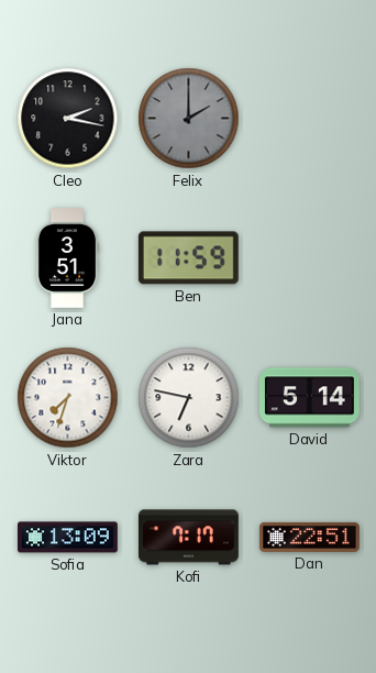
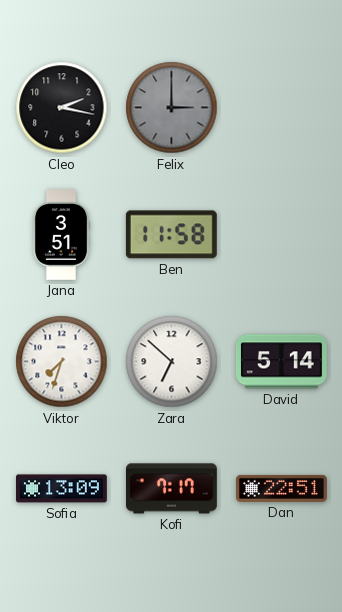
Felix: 2:00 -> 3:00 (172, 108)
Ben: 11:59 -> 11:58 (171, 235)
Zara: 6:47 -> 6:52 (172, 362)
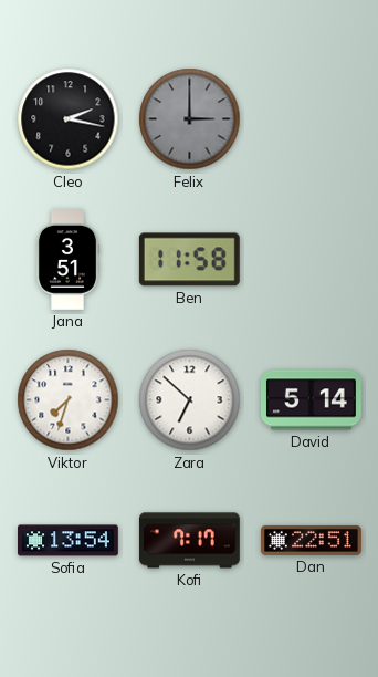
Sofia: 13:09 -> 13:54 (69, 541)
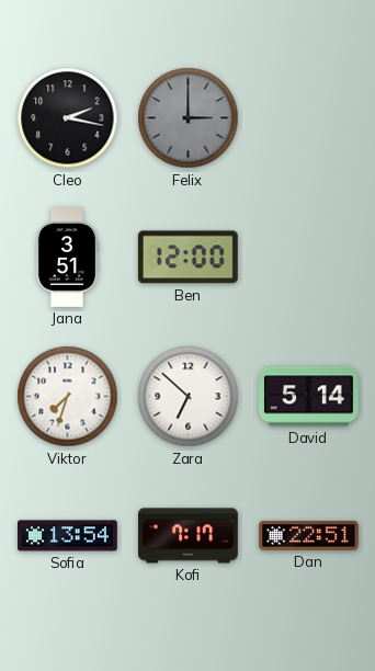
Ben: 11:58 -> 12:00 (187, 258)
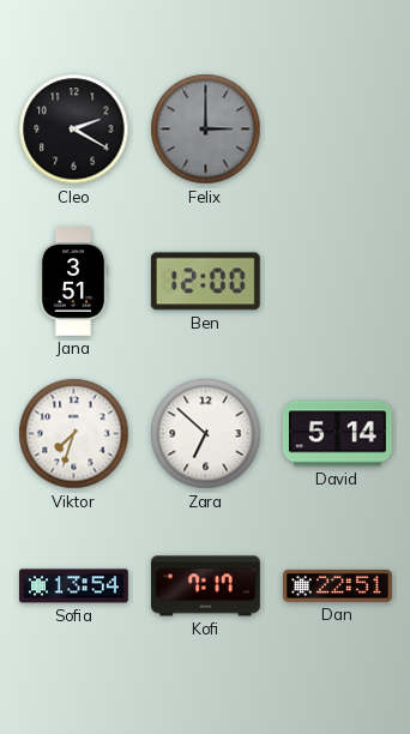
Cleo: 2:17 -> 2:20 (74, 130)
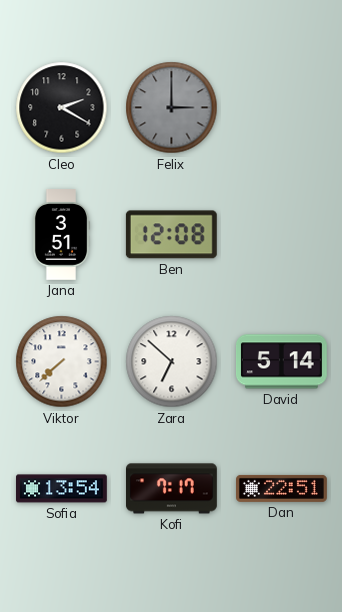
Ben: 12:00 -> 12:08 (171, 235)
Viktor: 7:33 -> 7:38 (62, 362)
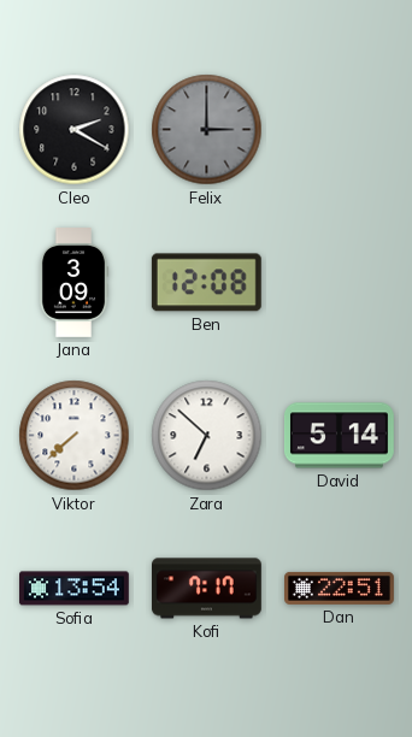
Jana: 3:51 -> 3:09 (73, 283)
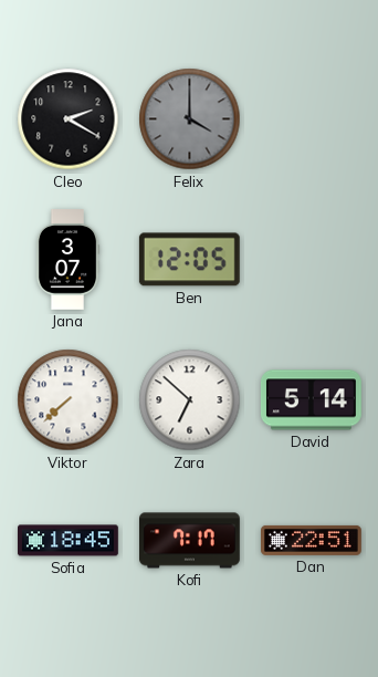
Felix: 3:00 -> 4:00 (190, 119)
Jana: 3:09 -> 3:07 (67, 260)
Ben: 12:08 -> 12:05 (189, 260)
Sofia: 13:54 -> 18:45 (69, 541)
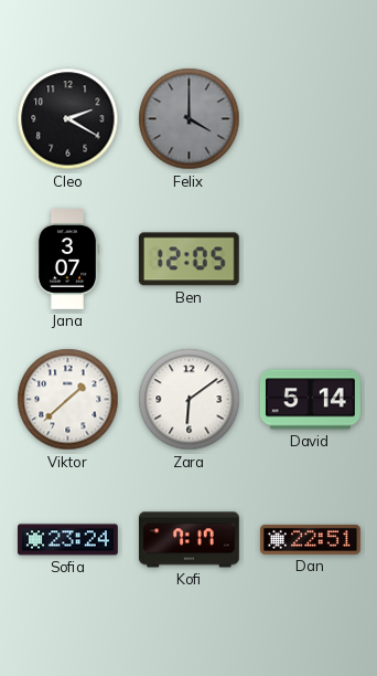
Viktor: 7:38 -> 1:38 (68, 400)
Zara: 6:52 -> 6:09 (190, 400)
Sofia: 18:45 -> 23:24 (68, 540)
